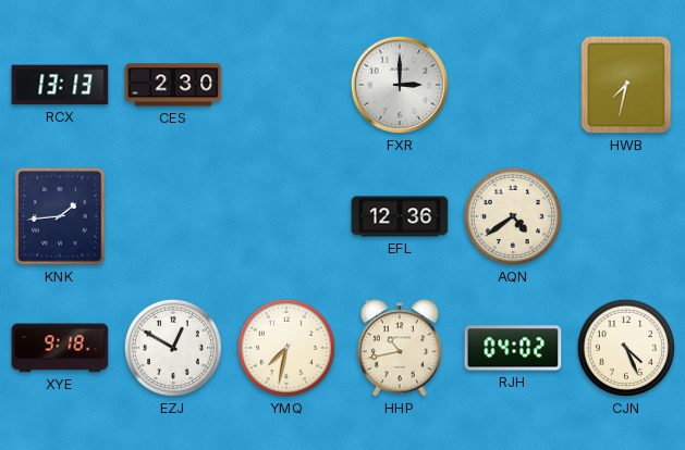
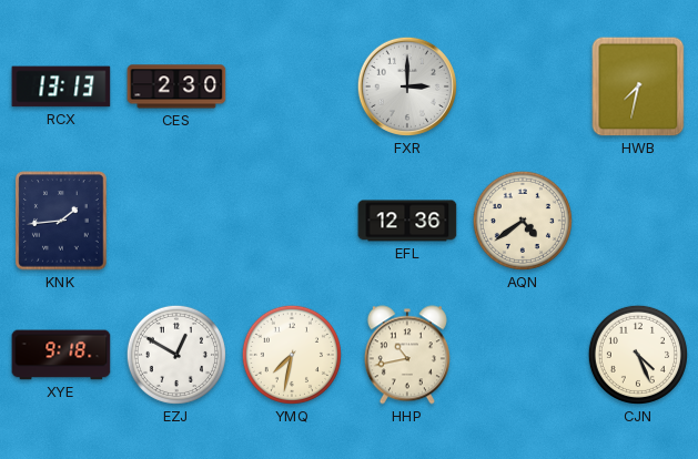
RJH: 04:02 -> none (513, 348)
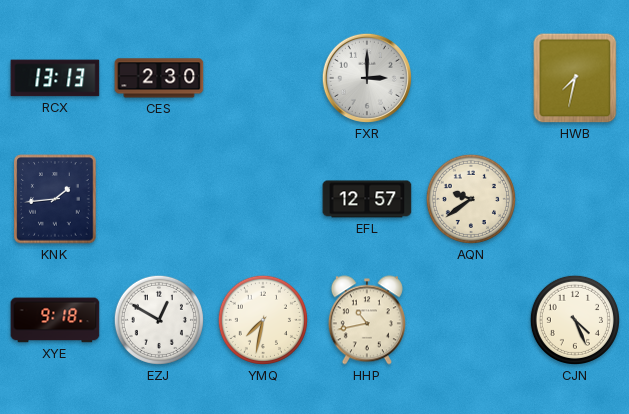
EFL: 12:36 -> 12:57 (367, 199)
AQN: 4:39 -> 9:39 (471, 199)
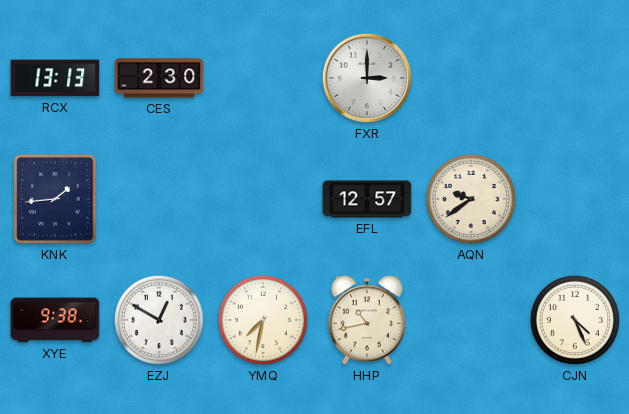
HWB: 7:32 -> none (575, 78)
XYE: 9:18 -> 9:38 (55, 320)
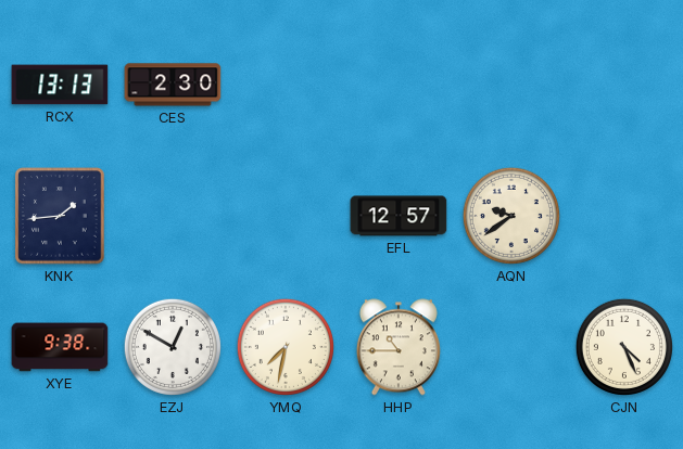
FXR: 3:00 -> none (367, 78)
HHP: 10:43 -> 10:45 (399, 347)
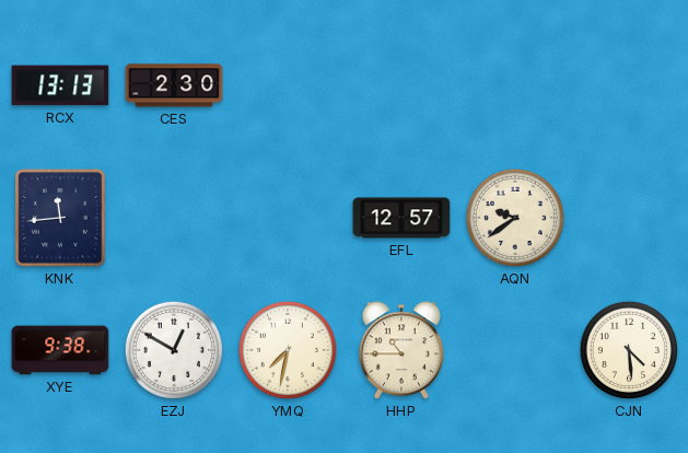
KNK: 1:44 -> 11:44 (60, 218)
CJN: 4:26 -> 4:29 (629, 350)
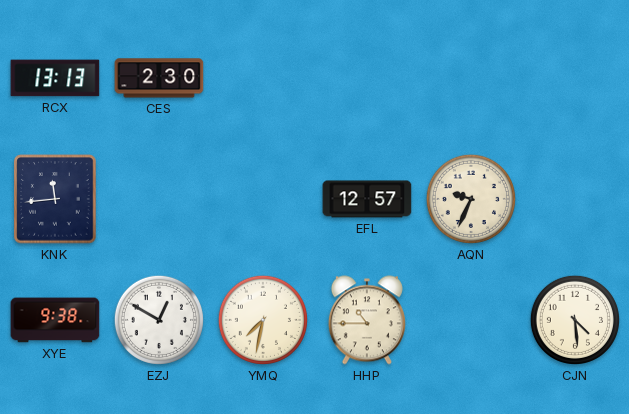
AQN: 9:39 -> 9:34 (471, 199)
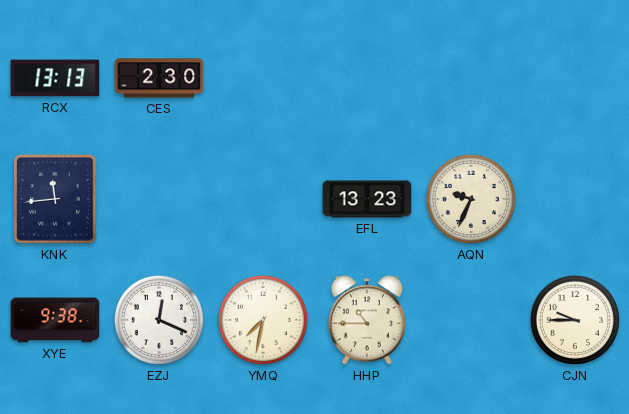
EFL: 12:57 -> 13:23 (367, 199)
EZJ: 12:50 -> 12:19 (159, 320)
CJN: 4:29 -> 9:45 (575, 320)
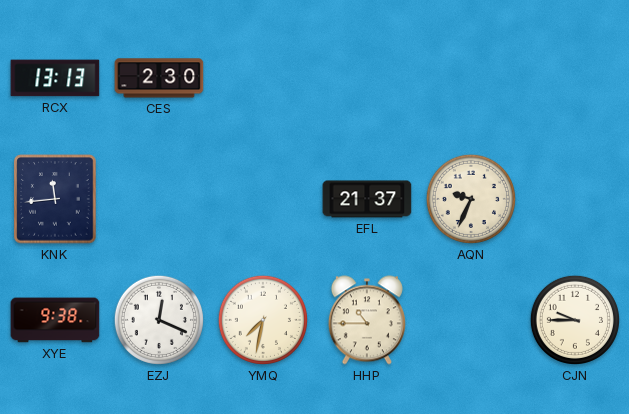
EFL: 13:23 -> 21:37 (367, 199)
